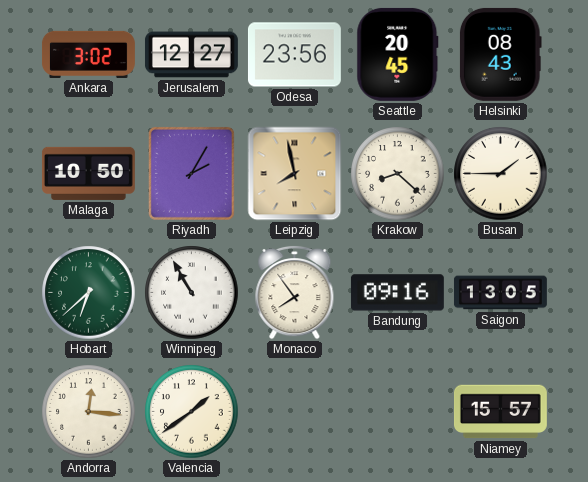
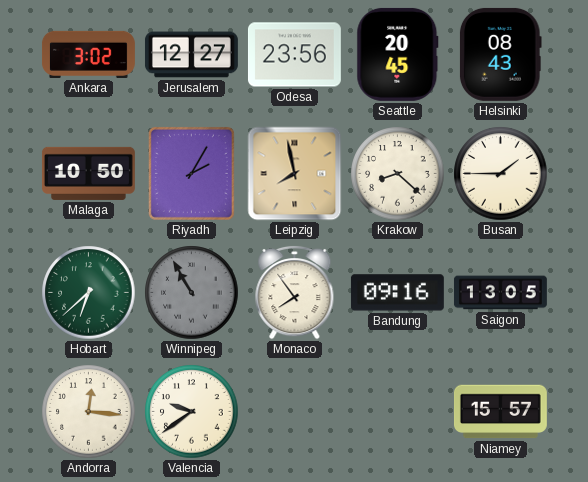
Winnipeg dial: white -> grey (192, 293)
Valencia: 1:39 -> 9:39 (192, 412)
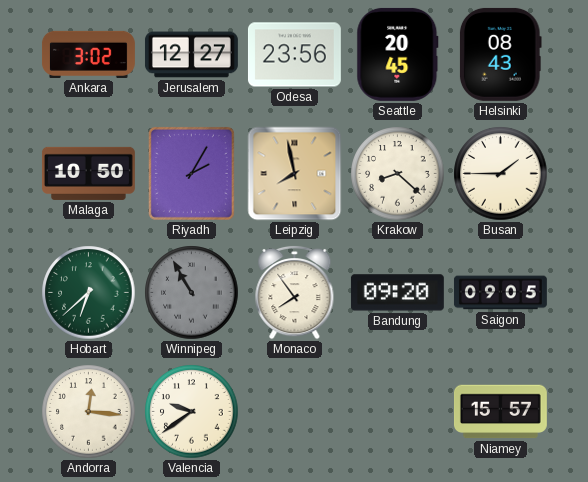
Bandung: 09:16 -> 09:20 (397, 293)
Saigon: 13:05 -> 09:05 (500, 293)
